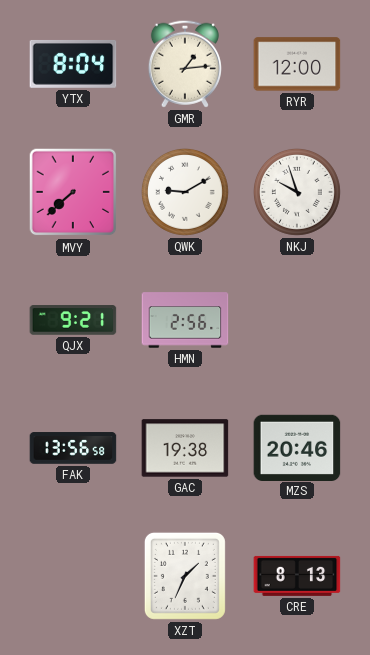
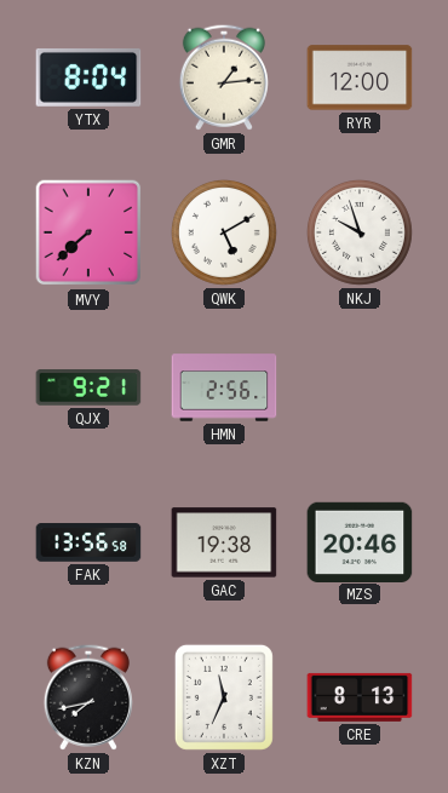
QWK: 9:10 -> 5:10 (224, 232)
KZN: none -> 7:43 (88, 697)
XZT: 1:34 -> 11:34 (224, 697)
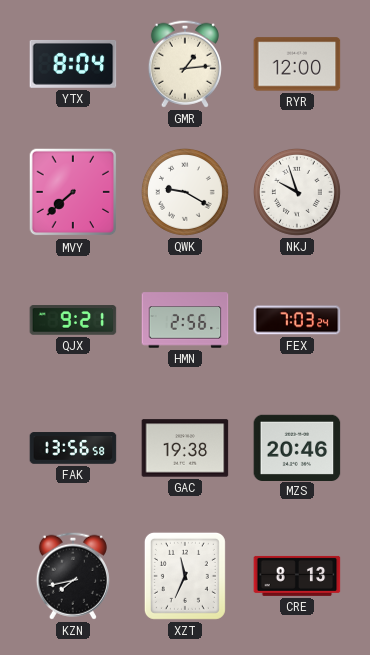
QWK: 5:10 -> 9:20 (185, 192)
FEX: none -> 7:03 (297, 320)
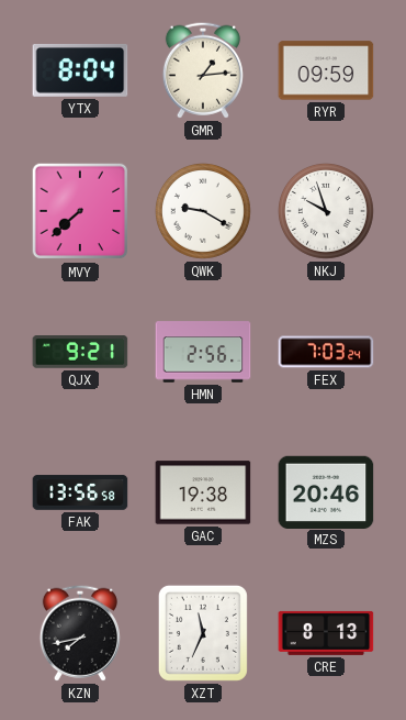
RYR: 12:00 -> 09:59 (326, 70)
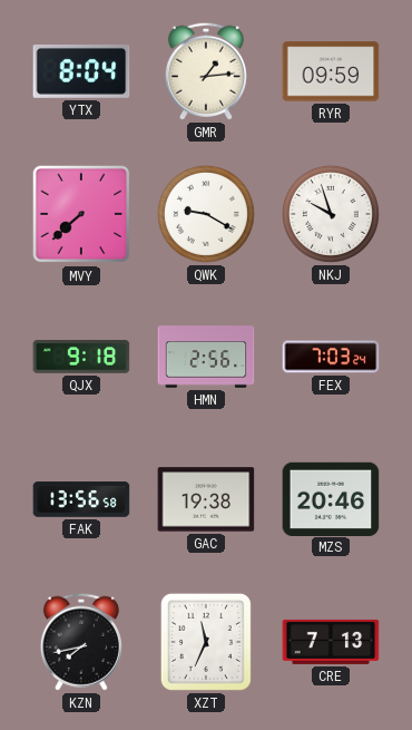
QJX: 9:21 -> 9:18 (81, 357)
CRE: 8:13 -> 7:13 (331, 642)
